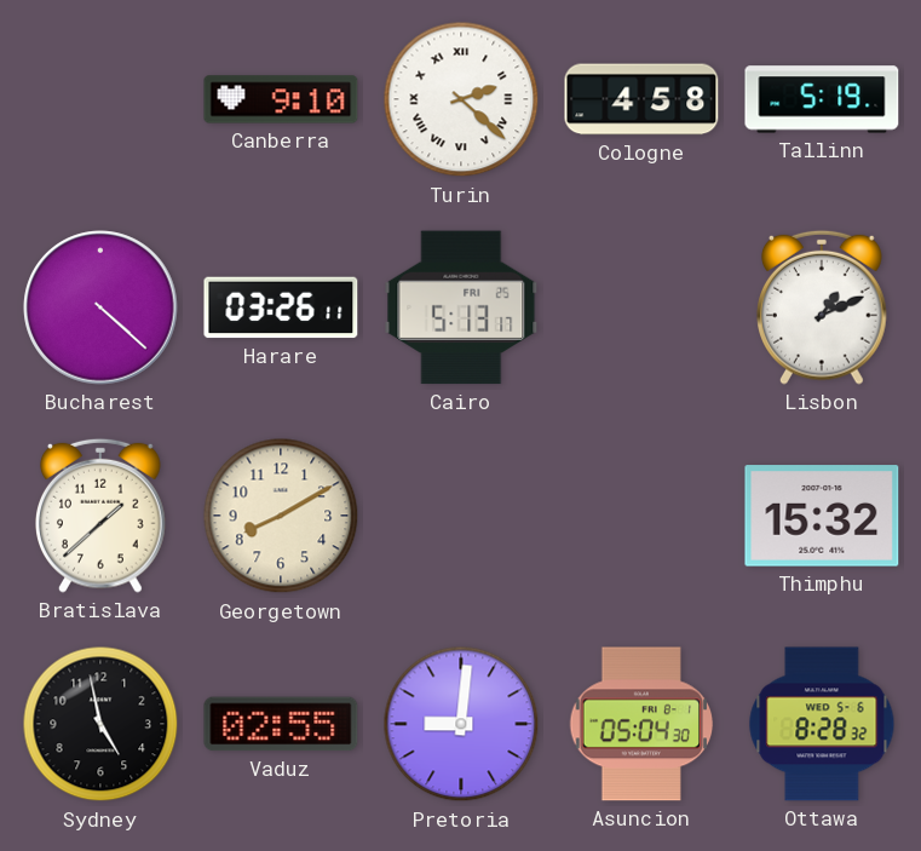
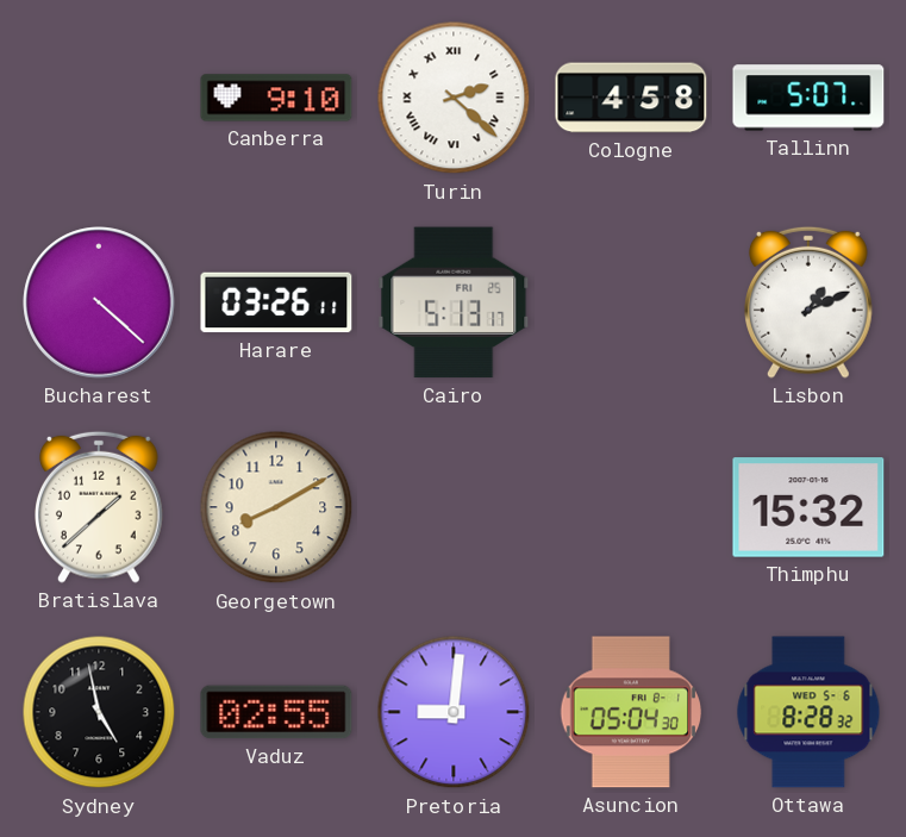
Tallinn: 5:19 -> 5:07 (808, 98)
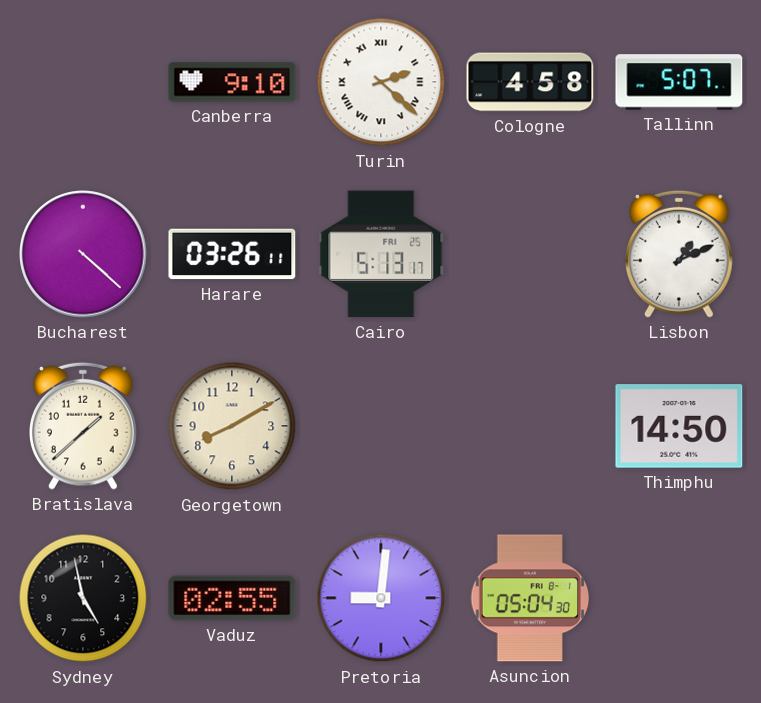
Thimphu: 15:32 -> 14:50 (679, 426)
Ottawa: 8:28 -> none (808, 712)
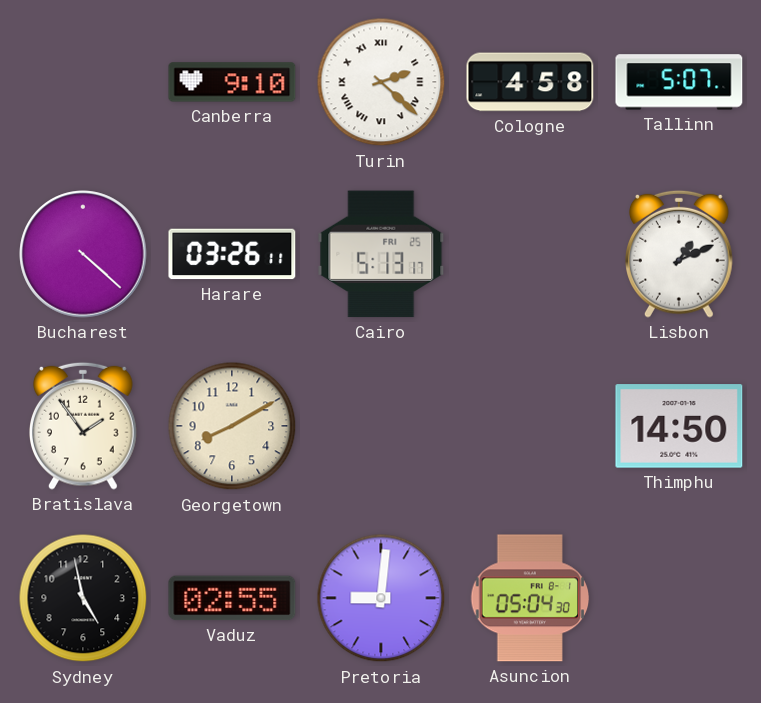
Bratislava: 1:38 -> 1:54 (84, 426)
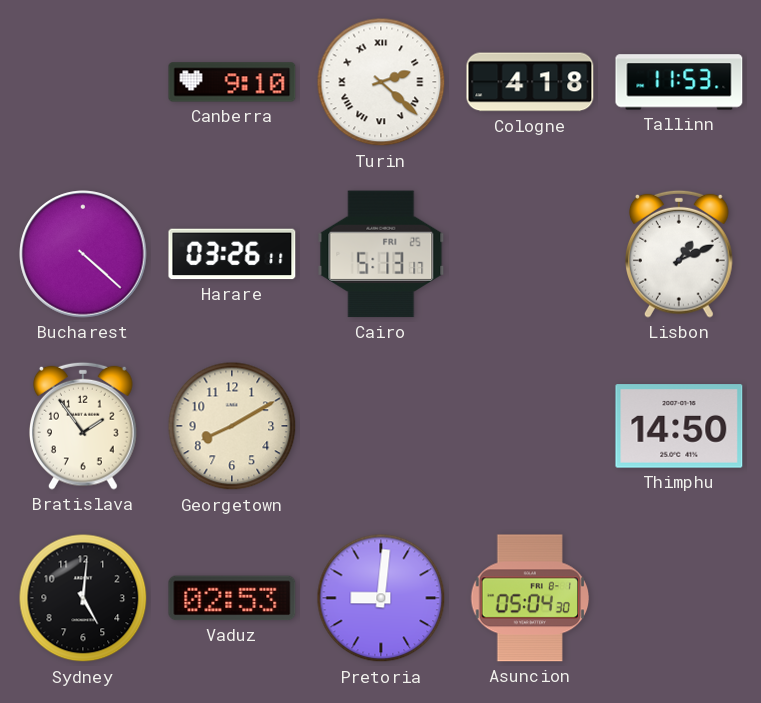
Cologne: 4:58 -> 4:18 (530, 82)
Tallinn: 5:07 -> 11:53 (679, 82)
Sydney: 4:58 -> 5:01 (83, 598)
Vaduz: 02:55 -> 02:53 (232, 598)
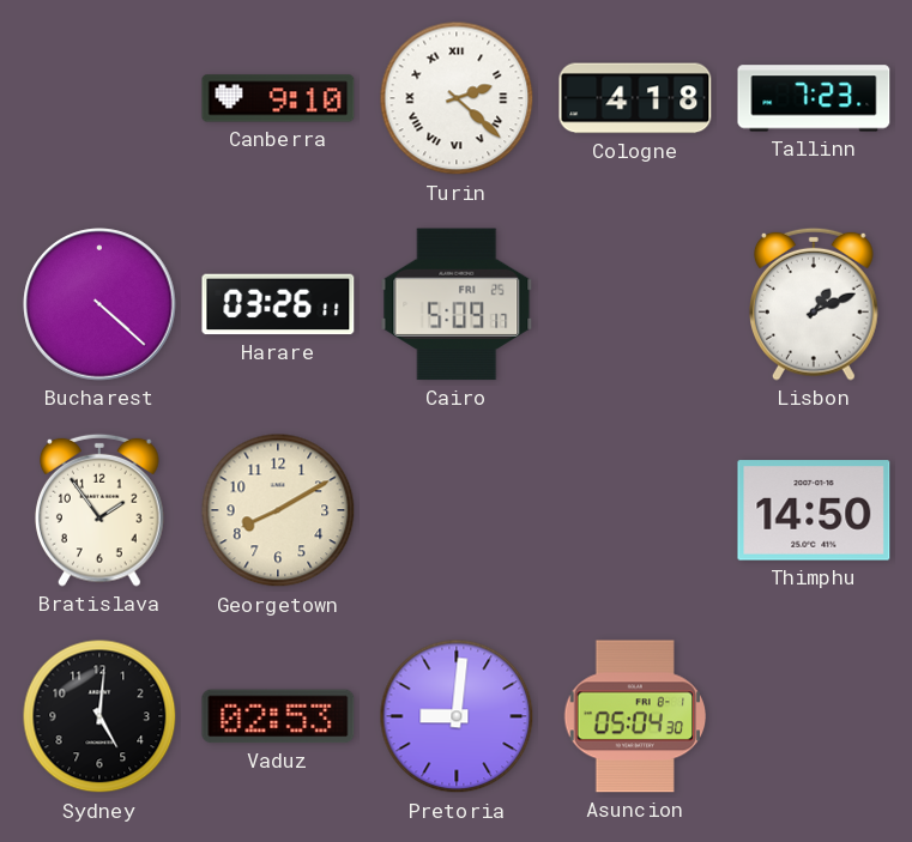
Tallinn: 11:53 -> 7:23 (814, 98)
Cairo: 5:13 -> 5:09 (457, 304)
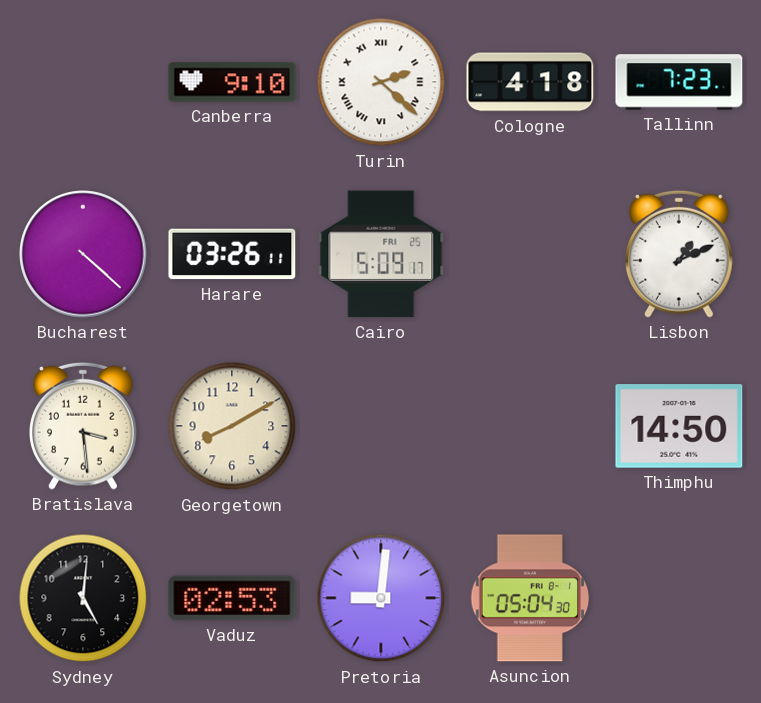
Bratislava: 1:54 -> 3:29 (84, 426)
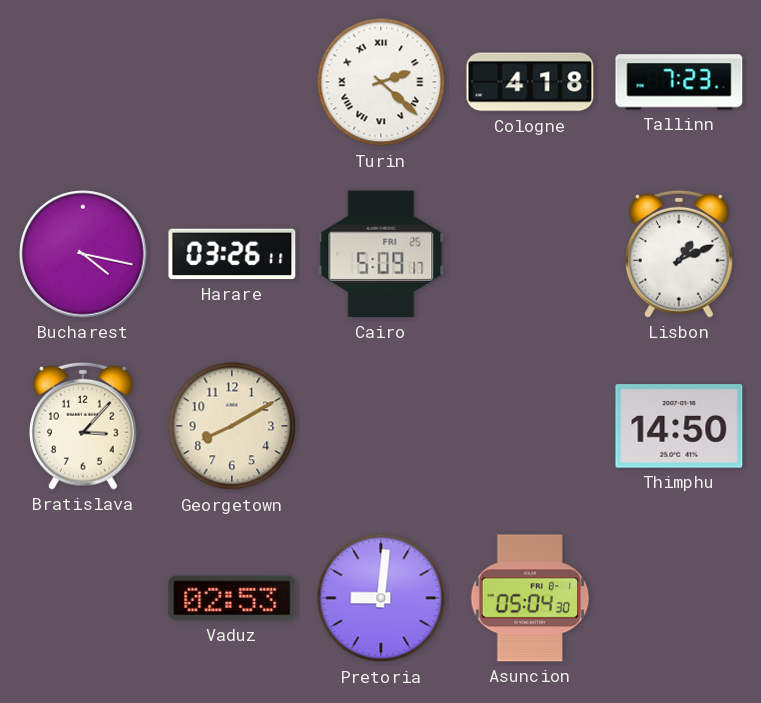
Canberra: 9:10 -> none (232, 82)
Bucharest: 4:22 -> 4:17 (83, 254)
Bratislava: 3:29 -> 3:07 (84, 426)
Sydney: 5:01 -> none (83, 598)
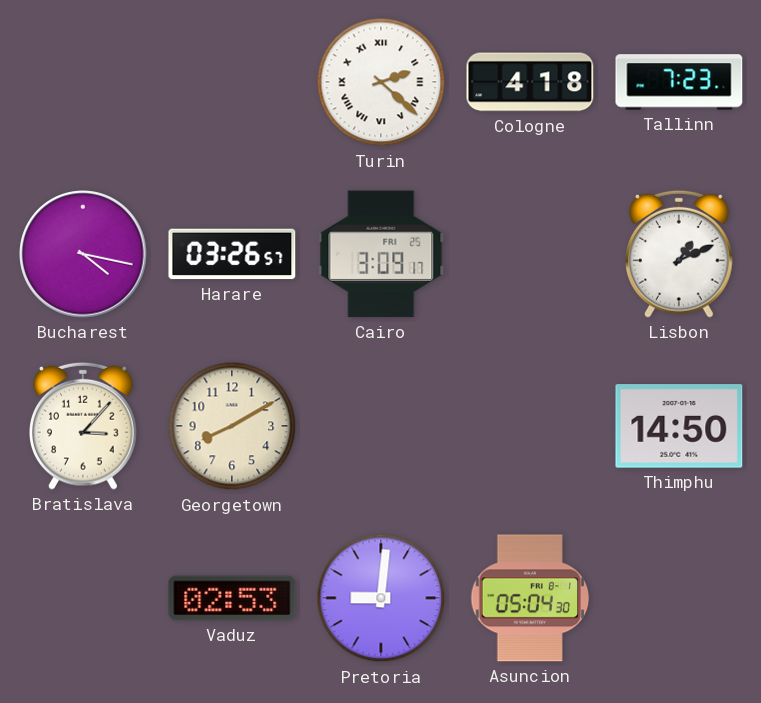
Harare: 03:26:11 -> 03:26:57 (232, 254)
Cairo: 5:09 -> 3:09 (381, 254)
